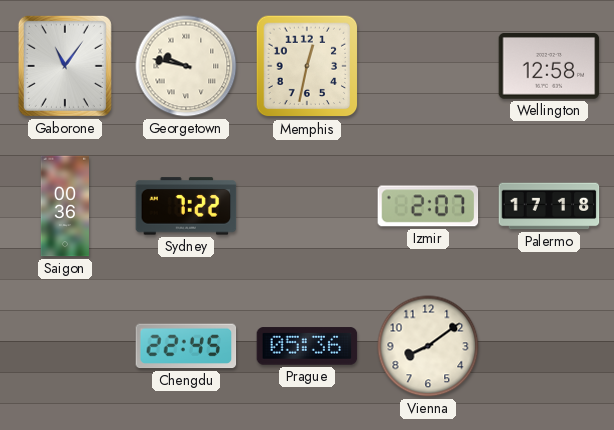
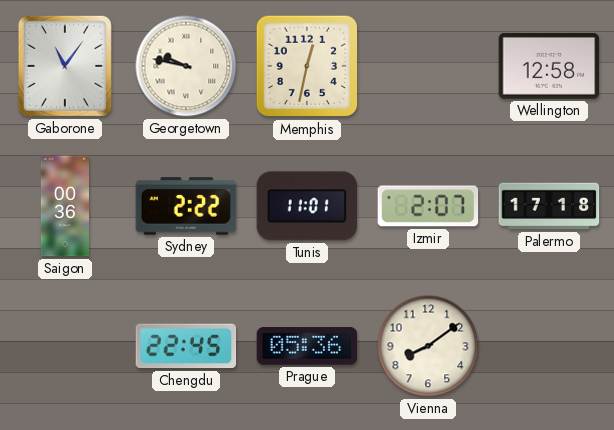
Sydney: 7:22 -> 2:22 (186, 206)
Tunis: none -> 11:01 (307, 206)
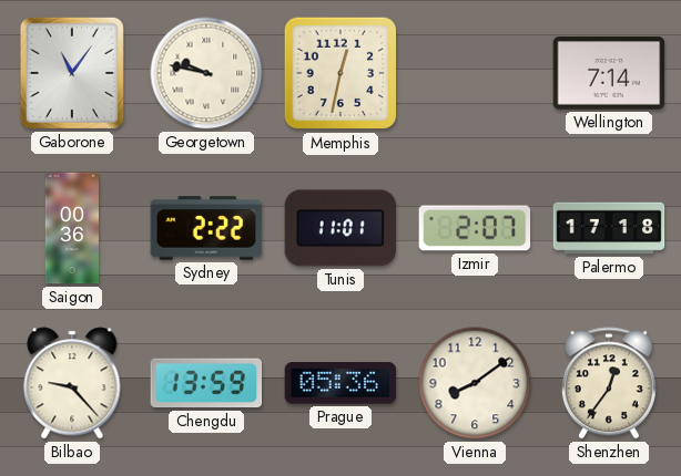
Wellington: 12:58 -> 7:14 (609, 74)
Bilbao: none -> 9:23 (72, 383)
Chengdu: 22:45 -> 13:59 (206, 383)
Shenzhen: none -> 12:36 (609, 383)
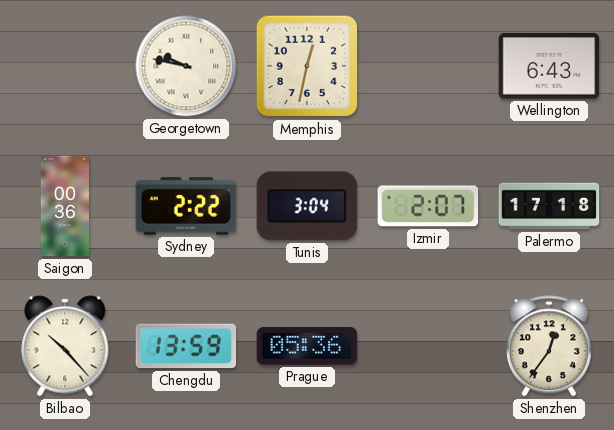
Gaborone: 11:06 -> none (72, 73)
Wellington: 7:14 -> 6:43 (549, 67)
Tunis: 11:01 -> 3:04 (307, 206)
Bilbao: 9:23 -> 10:23 (65, 346)
Vienna: 8:09 -> none (475, 383)
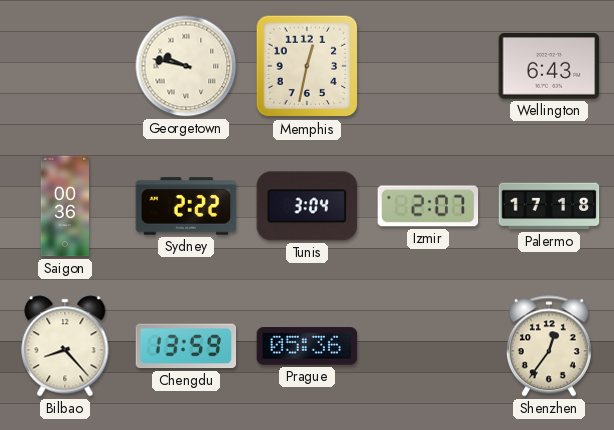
Bilbao: 10:23 -> 8:23 (65, 346)
